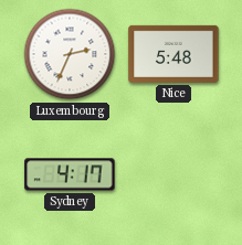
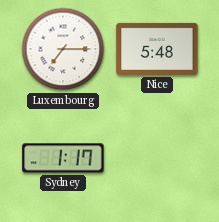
Luxembourg: 2:34 -> 7:15 (63, 49)
Sydney: 4:17 -> 1:17 (63, 158)
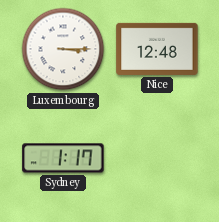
Luxembourg: 7:15 -> 3:15 (63, 49)
Nice: 5:48 -> 12:48 (157, 49)
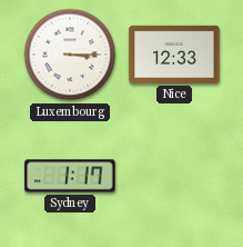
Nice: 12:48 -> 12:33 (174, 55)
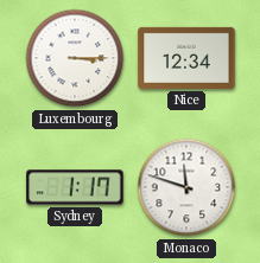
Nice: 12:33 -> 12:34 (186, 58)
Monaco: none -> 11:48 (186, 187)
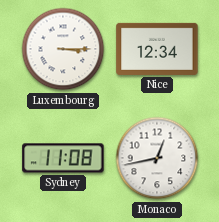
Sydney: 1:17 -> 11:08 (63, 158)
Monaco: 11:48 -> 12:43 (157, 158)
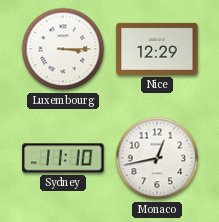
Nice: 12:34 -> 12:29 (157, 49)
Sydney: 11:08 -> 11:10 (63, 158)
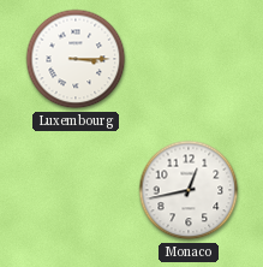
Nice: 12:29 -> none (157, 49)
Sydney: 11:10 -> none (63, 158)
